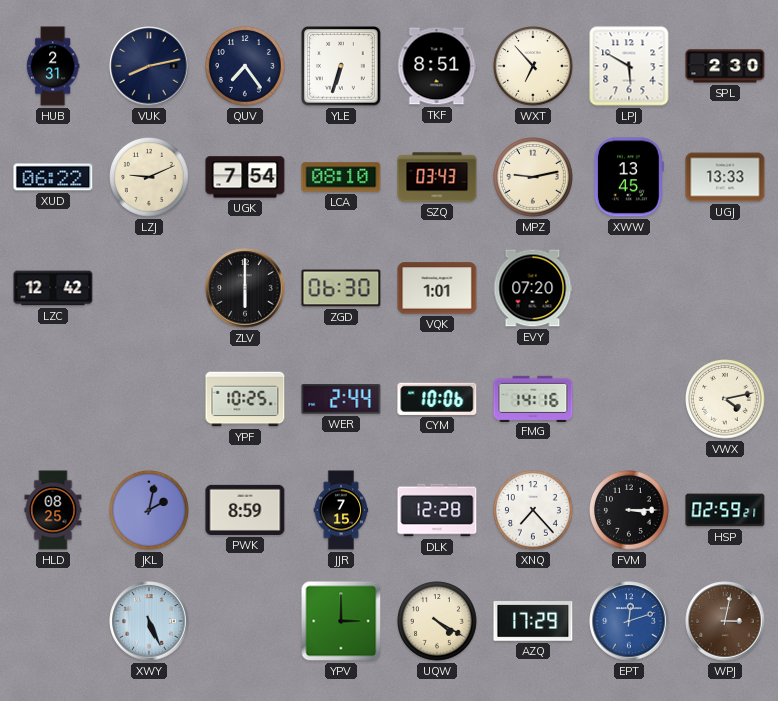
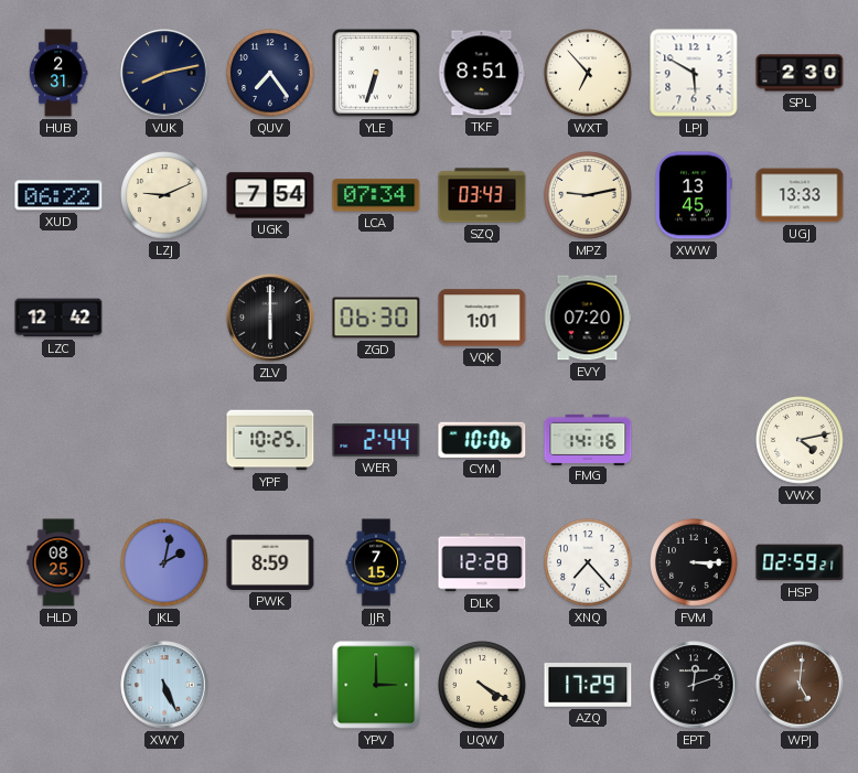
LCA: 08:10 -> 07:34 (376, 195)
EPT dial: blue -> black (694, 685)
WPJ: 3:02 -> 5:01 (800, 685)
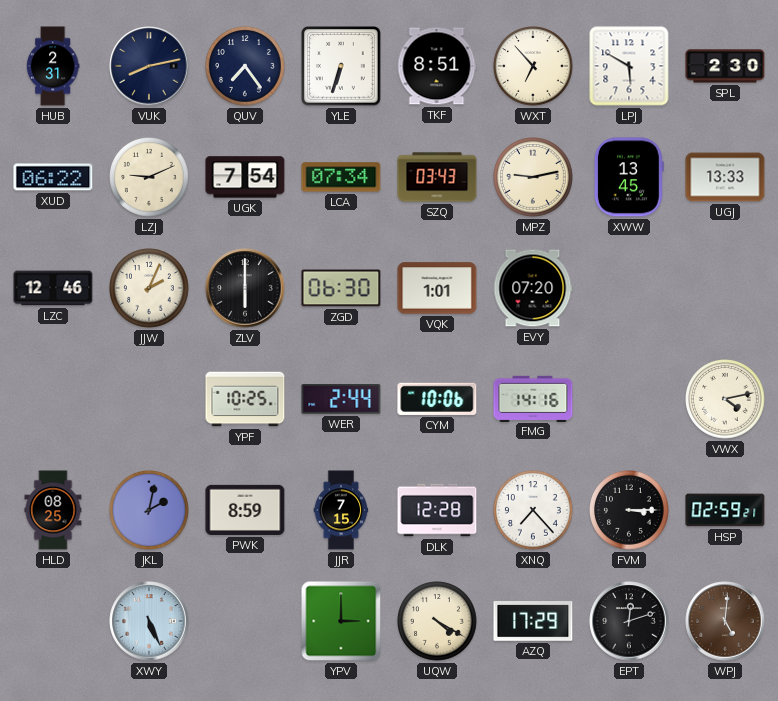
LZC: 12:42 -> 12:46 (53, 288)
JJW: none -> 2:04 (149, 288)
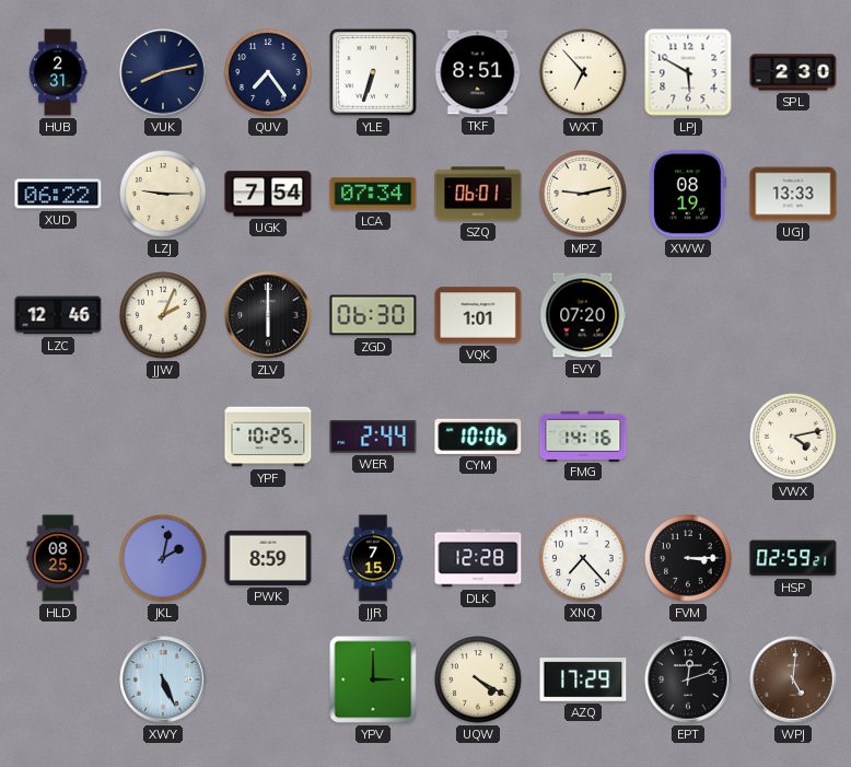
LZJ: 9:11 -> 9:15 (163, 194)
SZQ: 03:43 -> 06:01 (478, 194)
XWW: 13:45 -> 08:19 (688, 194)
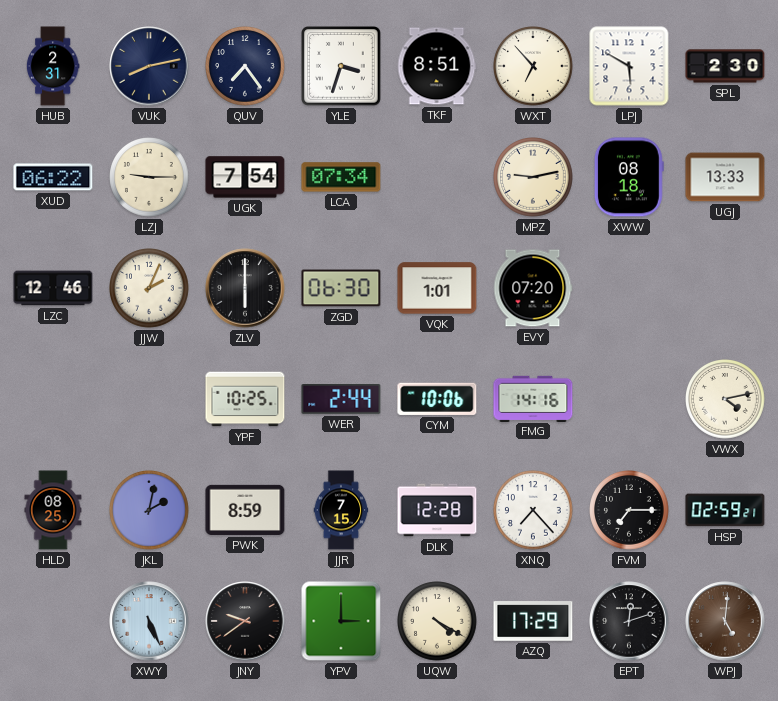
YLE: 6:33 -> 3:33 (342, 67)
SZQ: 06:01 -> none (478, 194)
XWW: 08:19 -> 08:18 (629, 177)
FVM: 3:15 -> 7:15 (629, 510)
JNY: none -> 9:39 (245, 621)
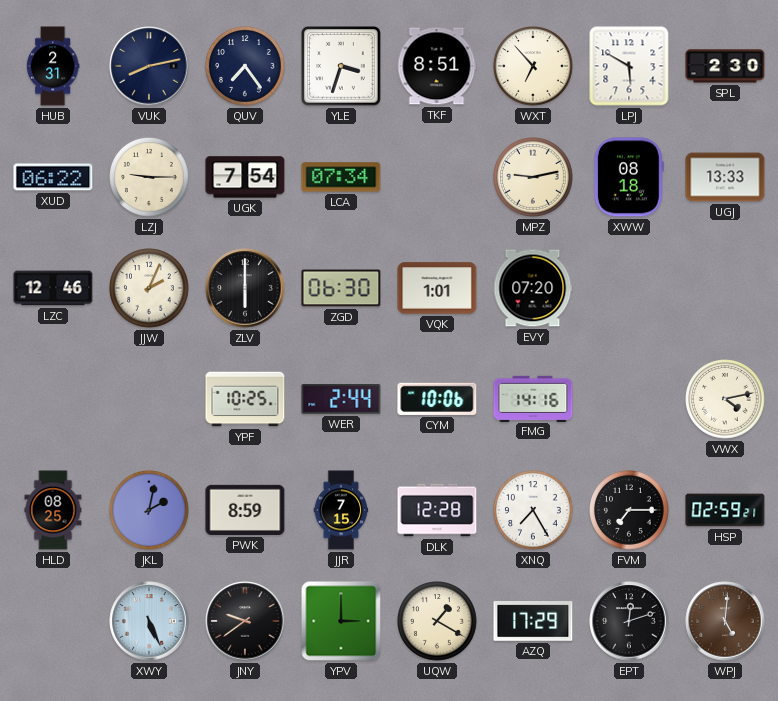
XNQ: 7:23 -> 7:25 (533, 510)
UQW: 4:20 -> 1:20 (437, 621)
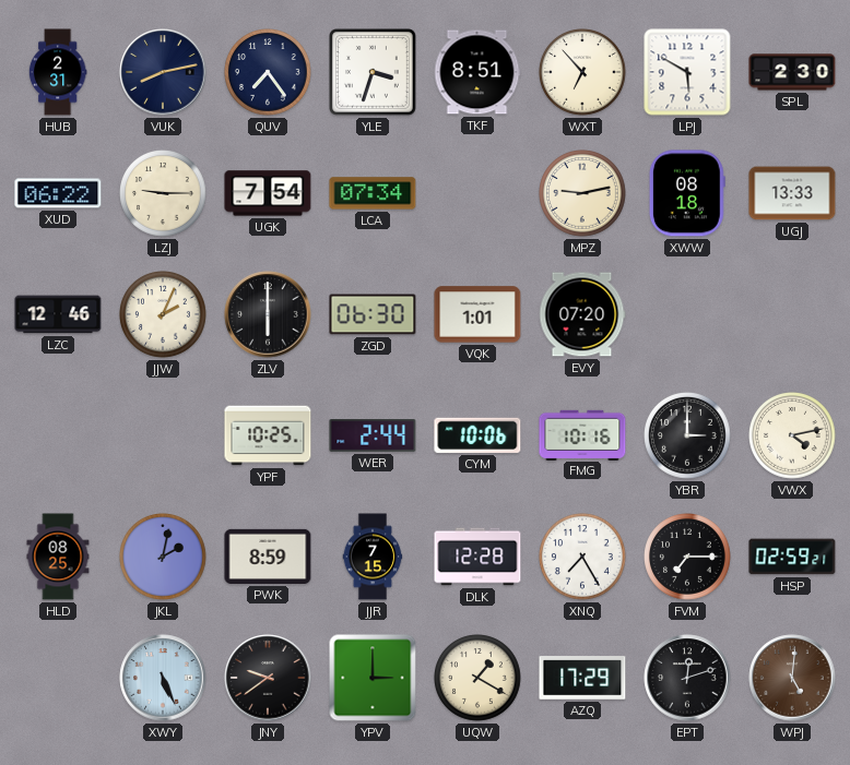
FMG: 14:16 -> 10:16 (582, 434)
YBR: none -> 3:00 (687, 435)
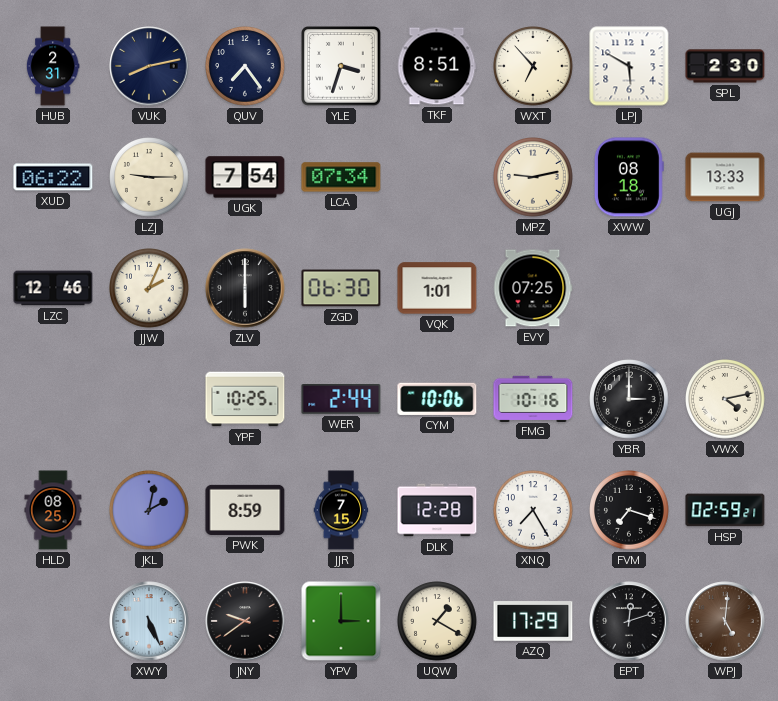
EVY: 07:20 -> 07:25 (533, 288)
FVM: 7:15 -> 7:18 (629, 510)
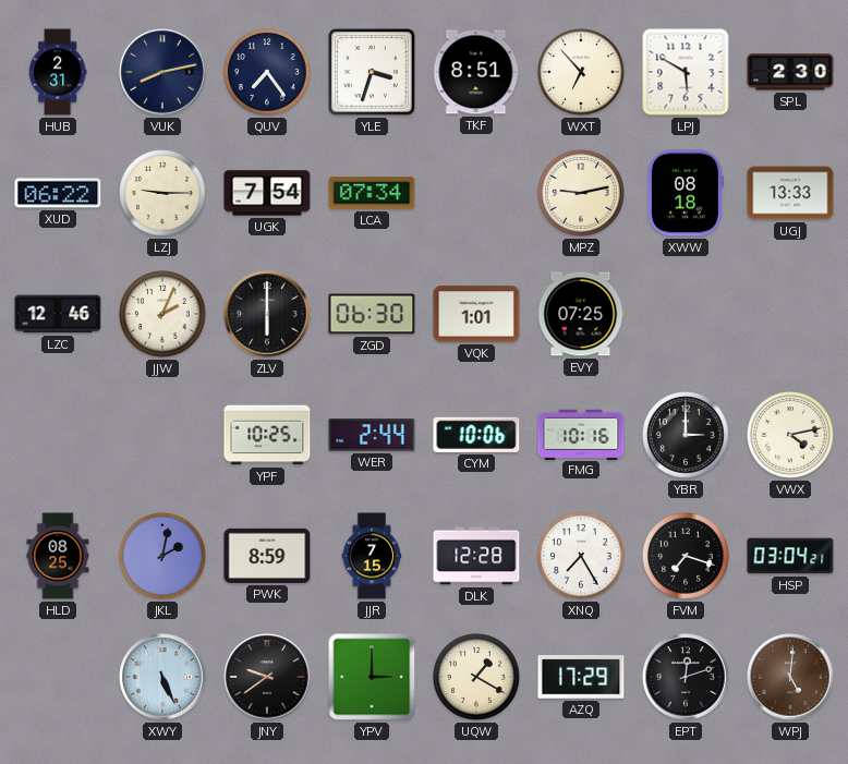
HSP: 02:59 -> 03:04 (790, 556)
